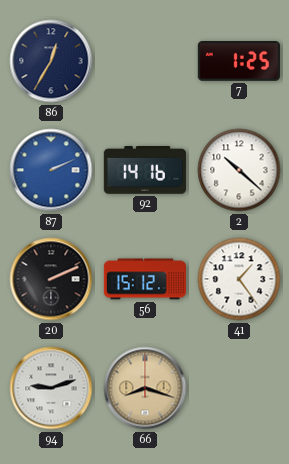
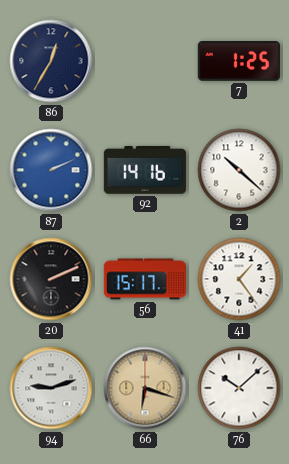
56: 15:12 -> 15:17 (144, 279)
66: 8:18 -> 6:18 (145, 388)
76: none -> 10:08 (239, 388)
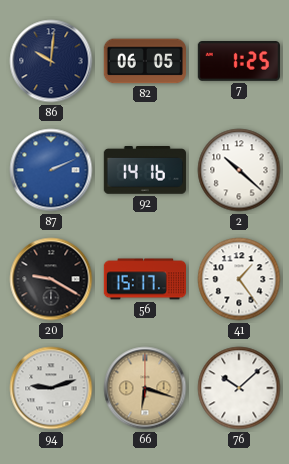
86: 12:35 -> 10:01 (51, 61)
82: none -> 06:05 (145, 61)
20: 2:11 -> 9:20 (51, 279)
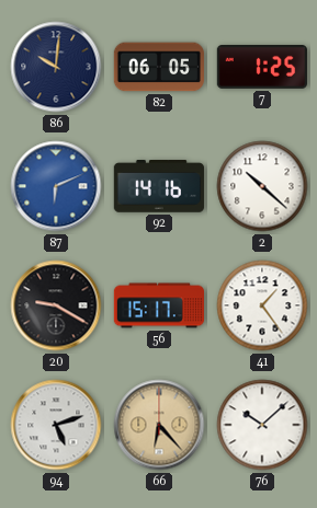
87: 2:11 -> 6:11 (56, 186)
94: 9:12 -> 5:12 (56, 425)
66: 6:18 -> 6:23 (159, 425)
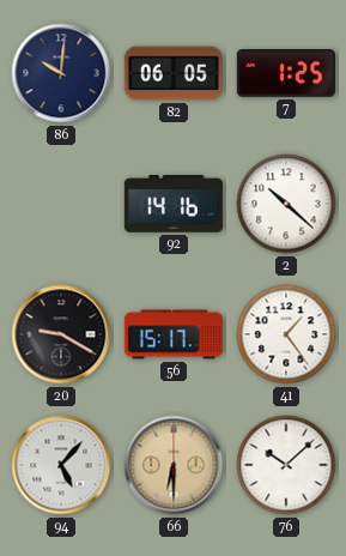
87: 6:11 -> none (56, 186)
94: 5:12 -> 5:07 (61, 465)
66: 6:23 -> 6:30 (174, 465)
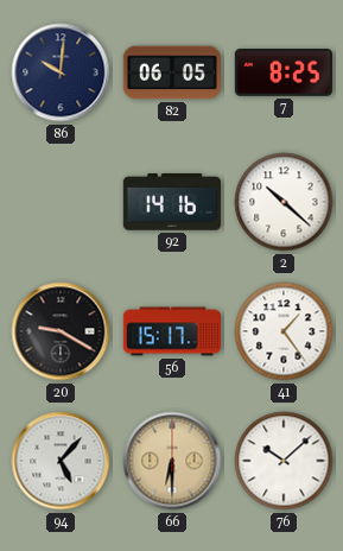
7: 1:25 -> 8:25 (282, 74)
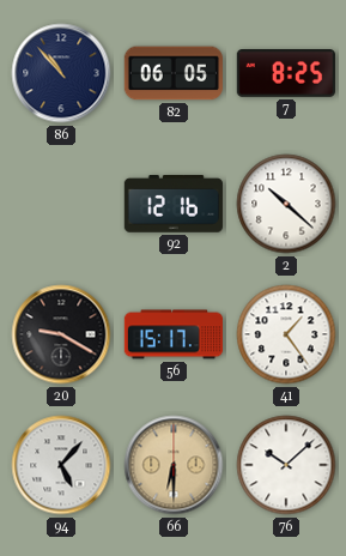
86: 10:01 -> 10:53 (61, 73)
92: 14:16 -> 12:16 (174, 205)
